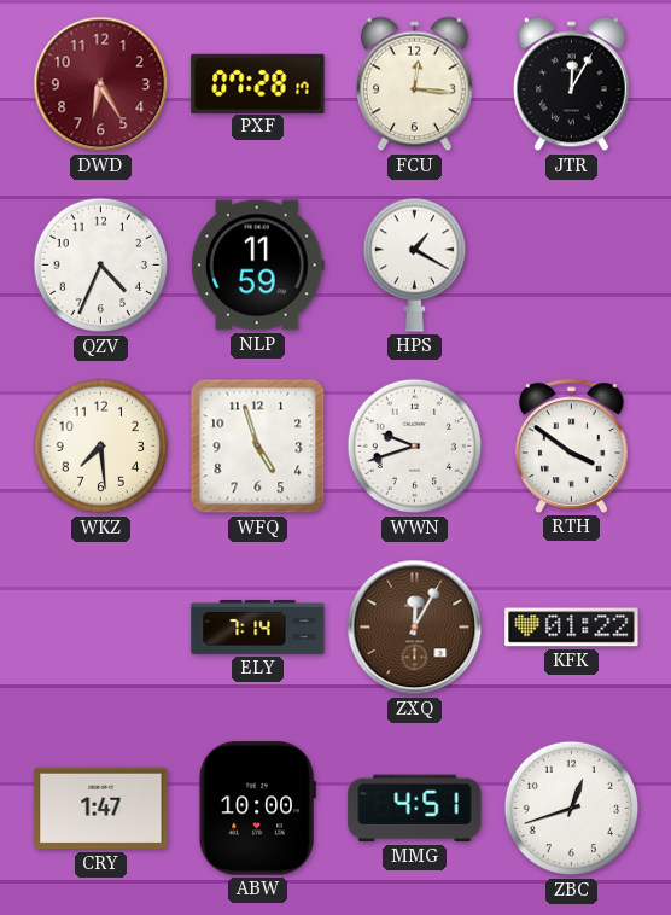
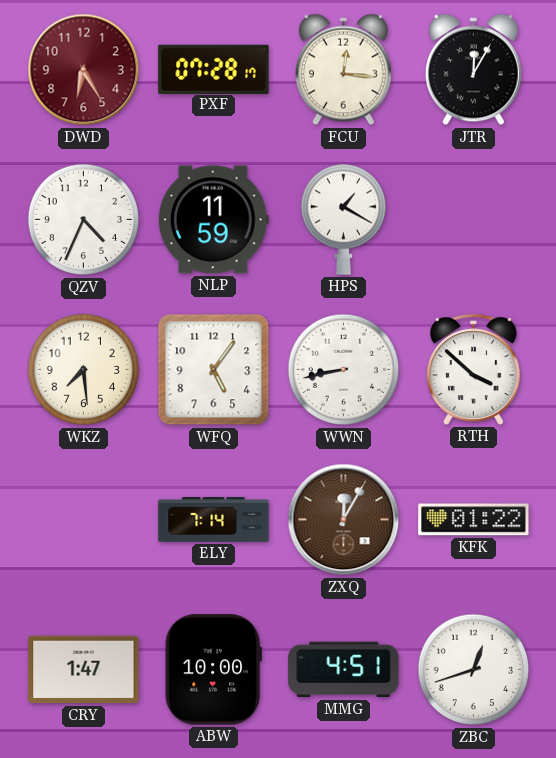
WFQ: 4:57 -> 5:06 (214, 370)
WWN: 9:42 -> 8:43 (344, 370)
RTH: 3:51 -> 3:52 (474, 369)
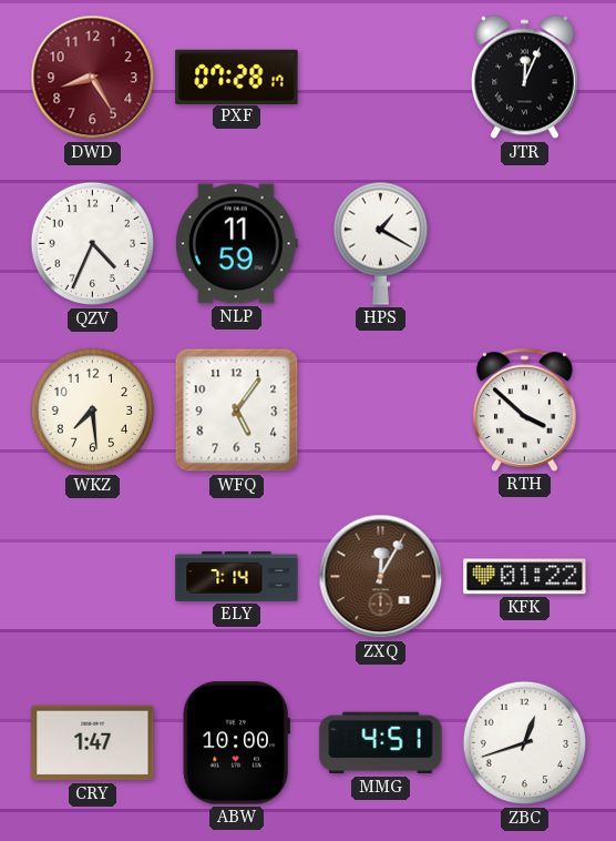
DWD: 6:25 -> 8:25 (93, 78)
FCU: 12:16 -> none (344, 70)
JTR: 12:05 -> 12:04 (525, 78)
WWN: 8:43 -> none (344, 370)
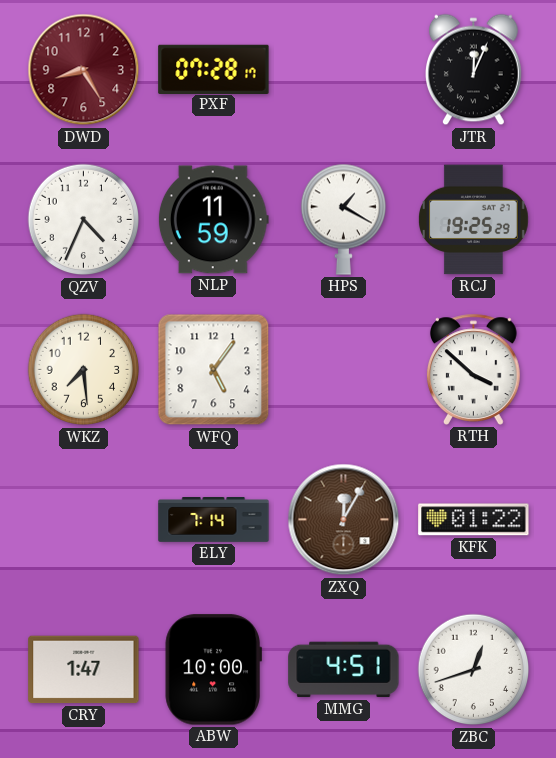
RCJ: none -> 19:25 (473, 220)
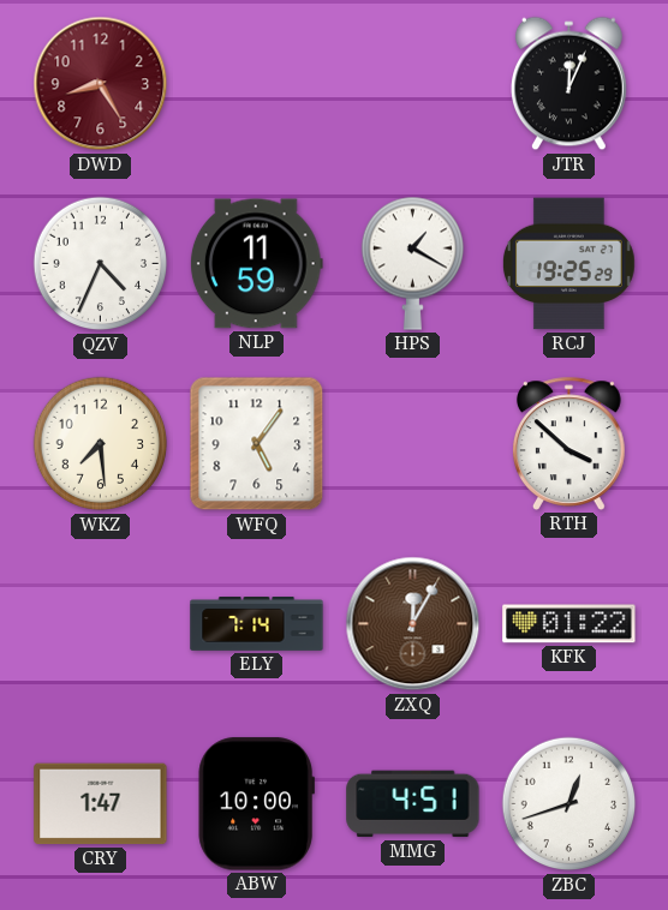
PXF: 07:28 -> none (214, 69)
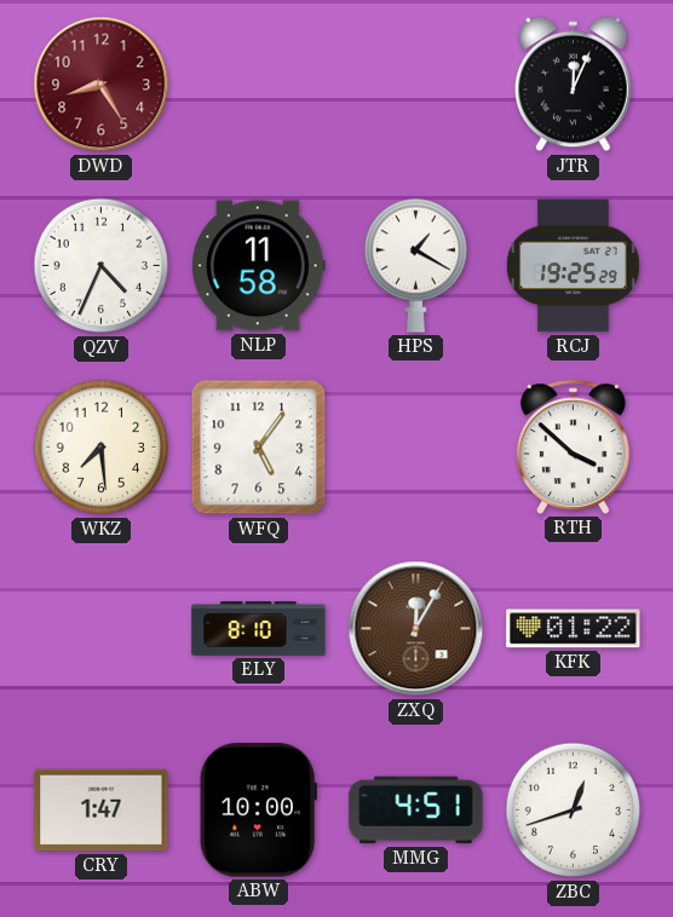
NLP: 11:59 -> 11:58 (258, 266)
ELY: 7:14 -> 8:10 (259, 629)
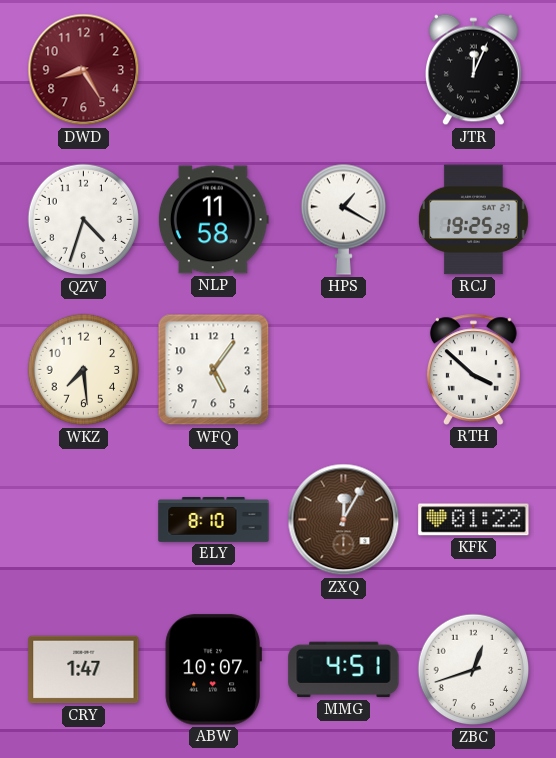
QZV: 4:34 -> 4:33 (84, 220)
ABW: 10:00 -> 10:07 (213, 670)
